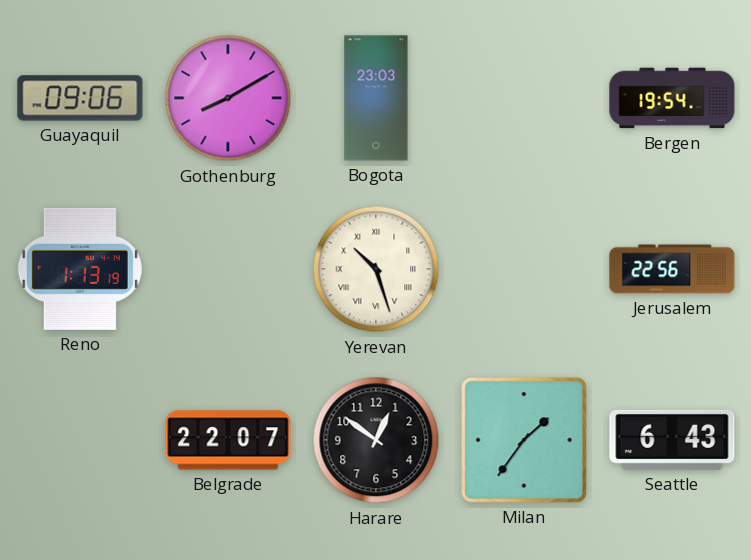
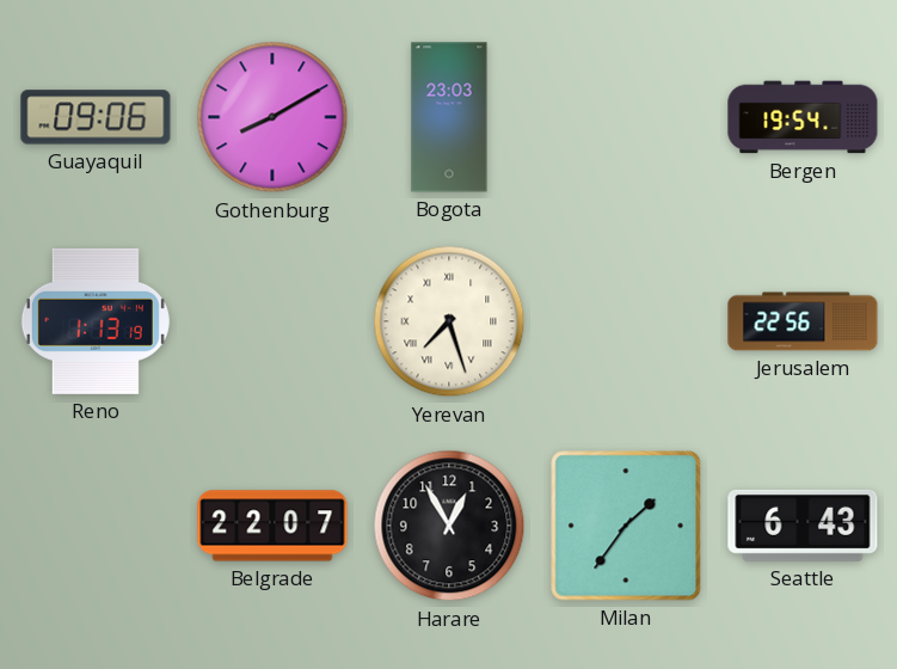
Yerevan: 10:27 -> 7:27 (449, 321)
Harare: 12:51 -> 12:55 (449, 526)
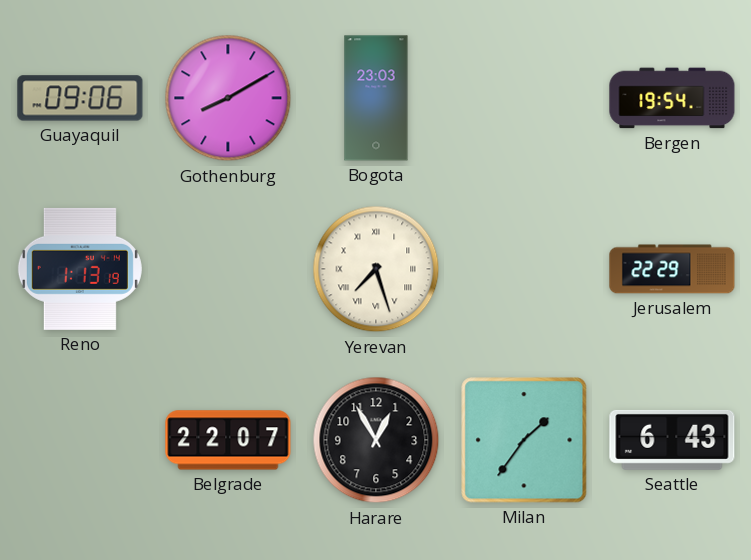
Jerusalem: 22:56 -> 22:29 (672, 269)
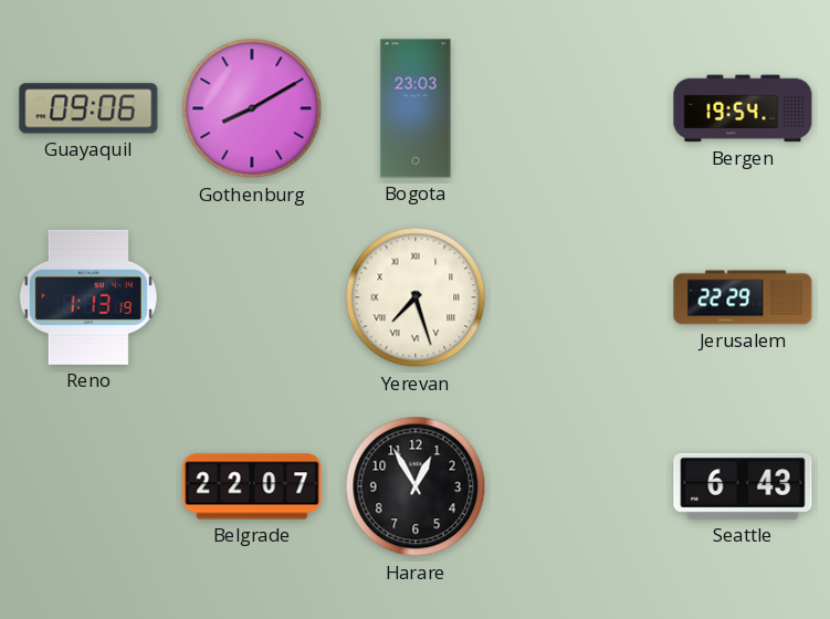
Milan: 1:36 -> none (524, 440)
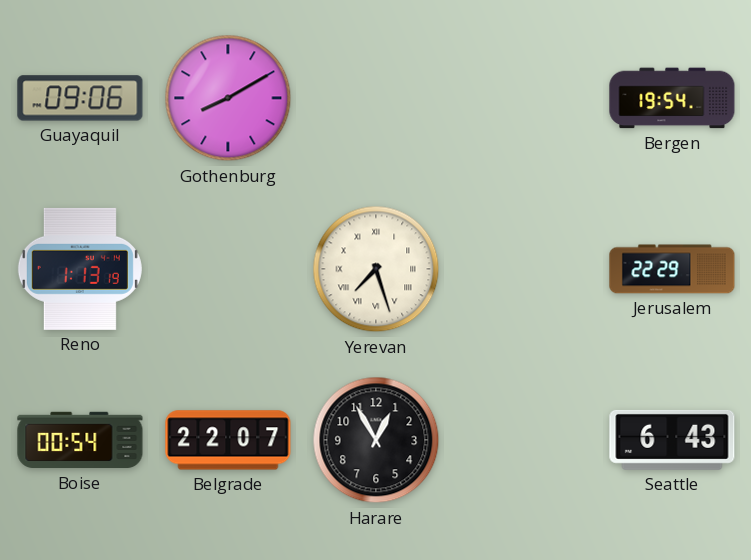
Bogota: 23:03 -> none (416, 108)
Boise: none -> 00:54 (80, 440)
